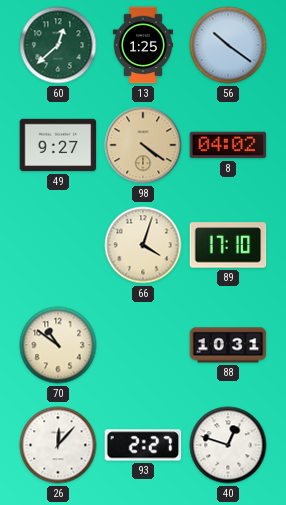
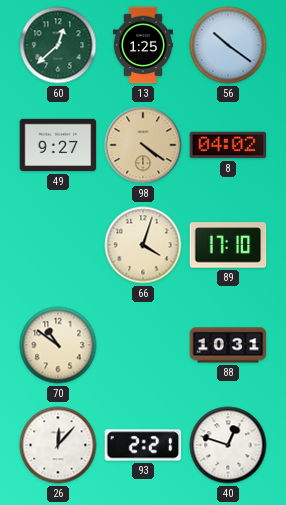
93: 2:27 -> 2:21 (143, 445)
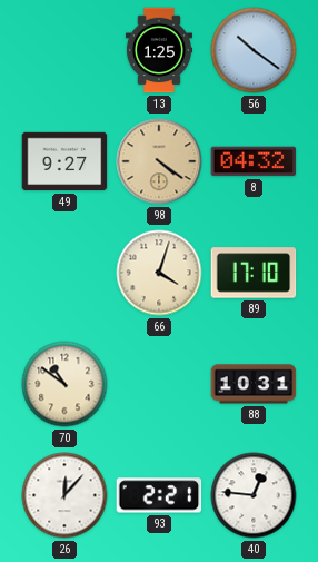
60: 12:38 -> none (58, 45)
8: 04:02 -> 04:32 (254, 161)
40: 12:48 -> 12:46 (254, 495)
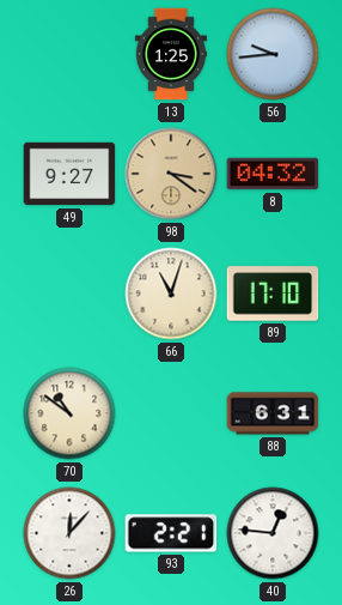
56: 10:21 -> 9:44 (273, 54)
98: 4:21 -> 3:21 (171, 174)
66: 4:03 -> 11:03 (171, 294)
88: 10:31 -> 6:31 (273, 413)
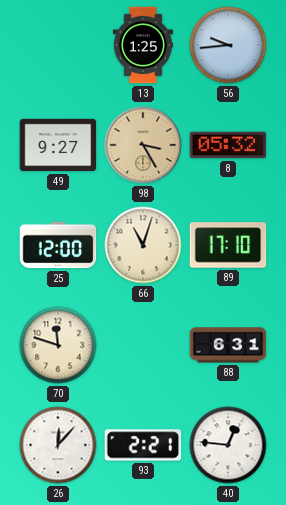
98: 3:21 -> 3:25 (143, 145)
8: 04:32 -> 05:32 (228, 145)
25: none -> 12:00 (58, 245)
70: 10:51 -> 11:48 (58, 345)
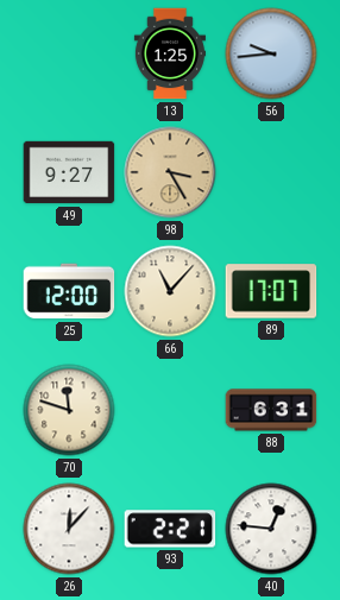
8: 05:32 -> none (228, 145)
66: 11:03 -> 11:07 (170, 291)
89: 17:10 -> 17:07 (271, 291)
